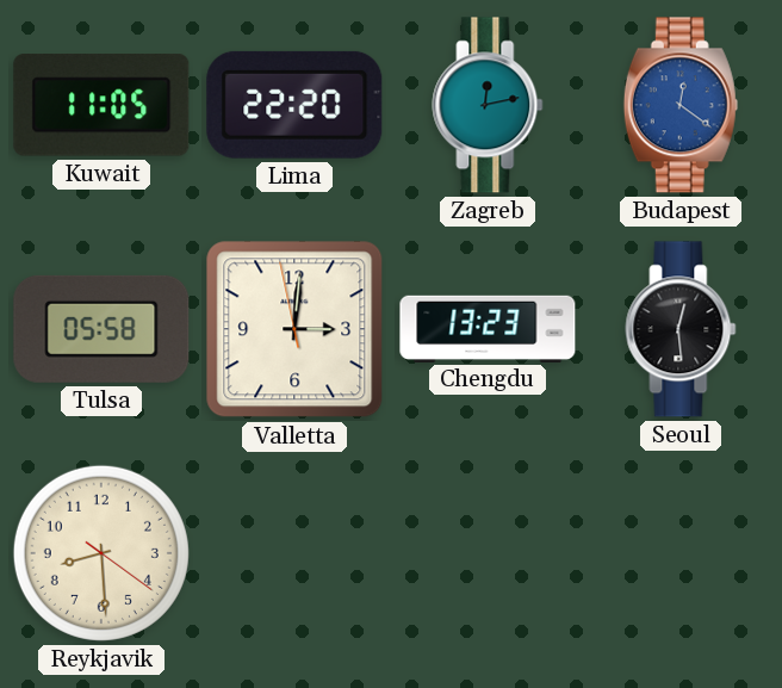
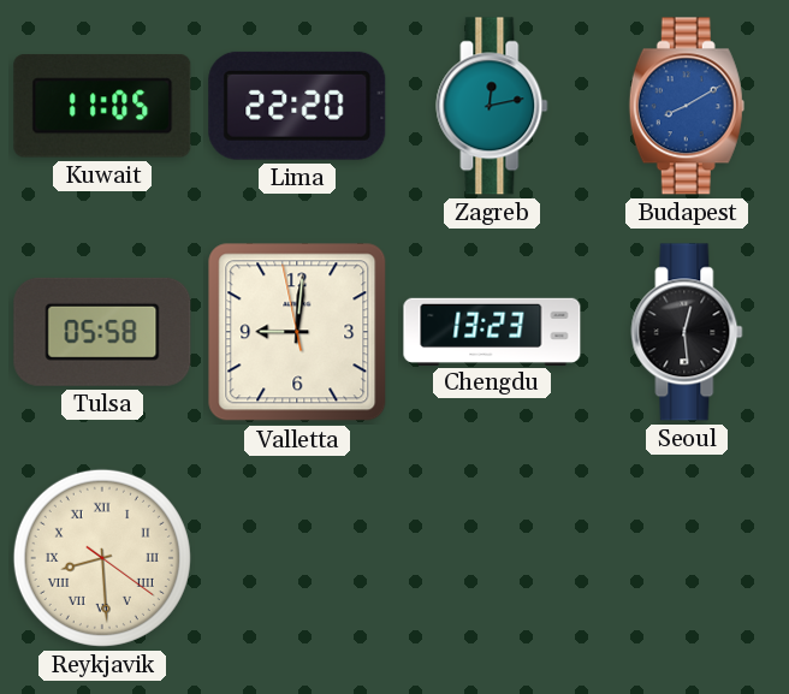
Budapest: 12:21 -> 8:10 (687, 106)
Valletta: 3:00 -> 9:00 (297, 332)
Reykjavik numerals: Arabic -> Roman (102, 558)
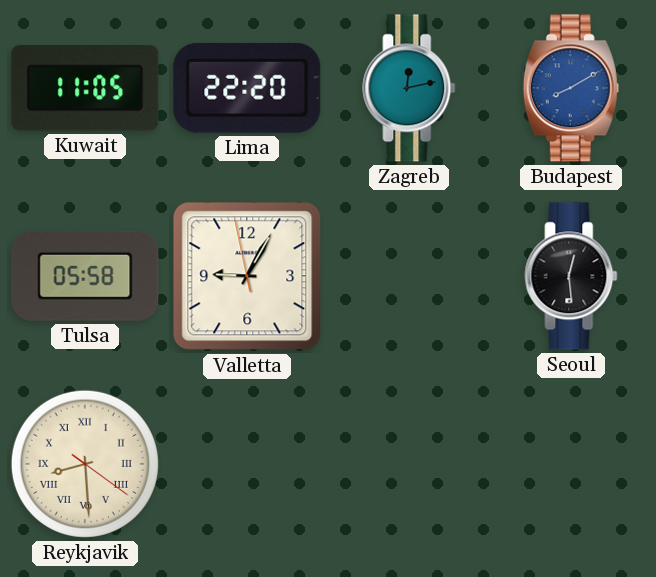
Valletta: 9:00 -> 9:04 (247, 276)
Chengdu: 13:23 -> none (492, 331)
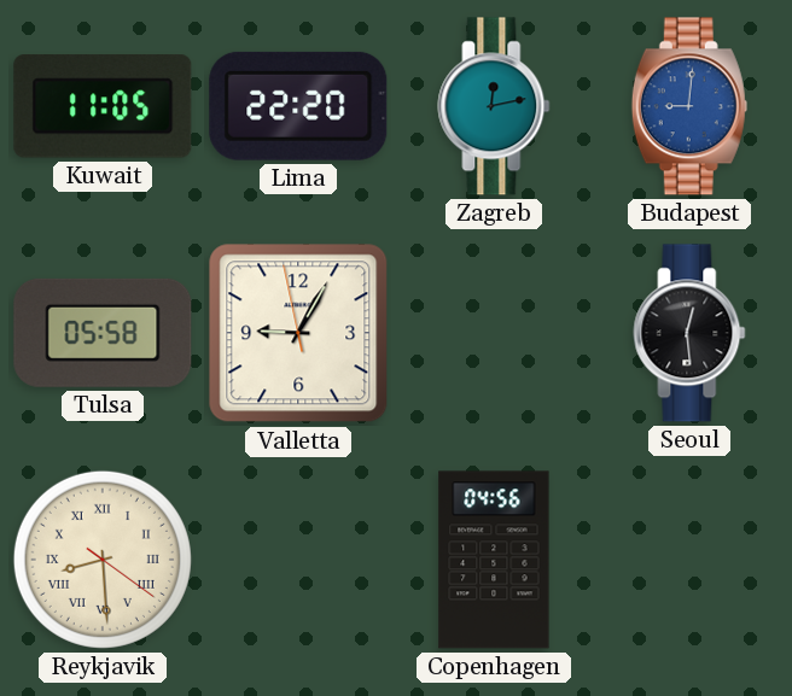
Budapest: 8:10 -> 9:01 (689, 106)
Copenhagen: none -> 04:56 (494, 560)
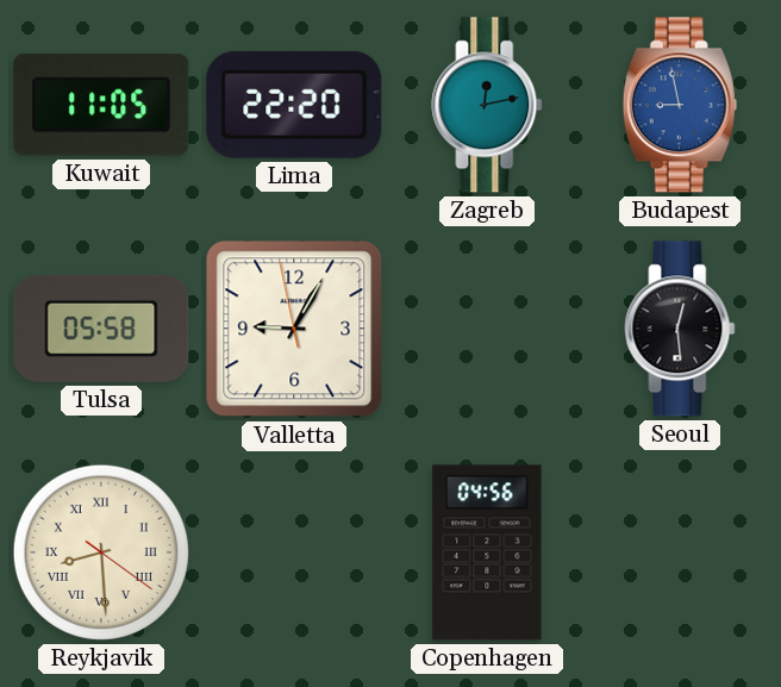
Budapest: 9:01 -> 8:58 (680, 105)
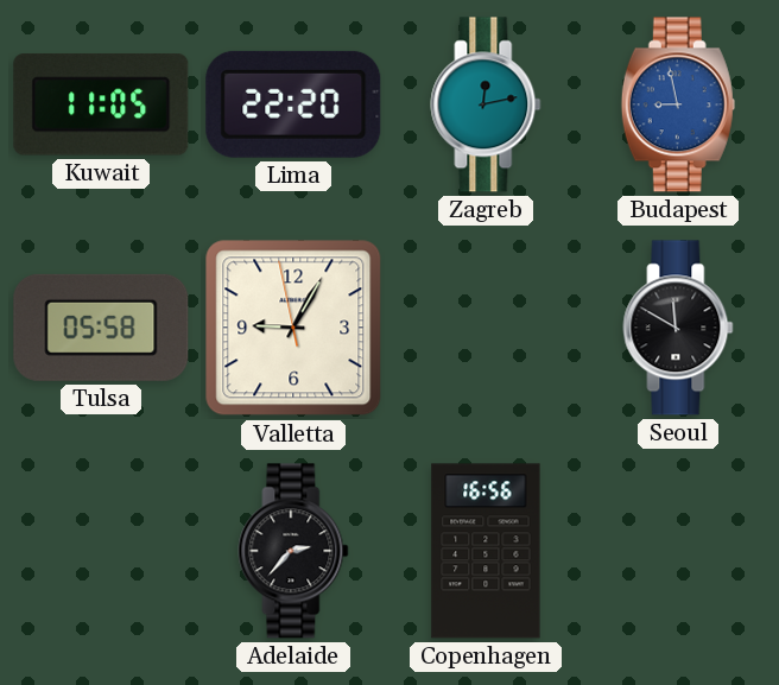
Seoul: 12:29 -> 11:50 (678, 328)
Reykjavik: 8:29 -> none (101, 552)
Adelaide: none -> 2:37 (293, 551)
Copenhagen: 04:56 -> 16:56 (486, 551)
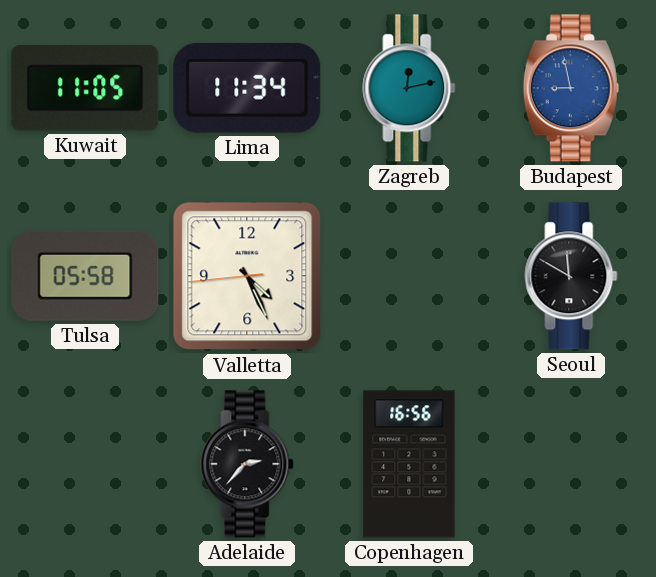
Lima: 22:20 -> 11:34 (247, 88)
Valletta: 9:04 -> 4:25 (247, 276)
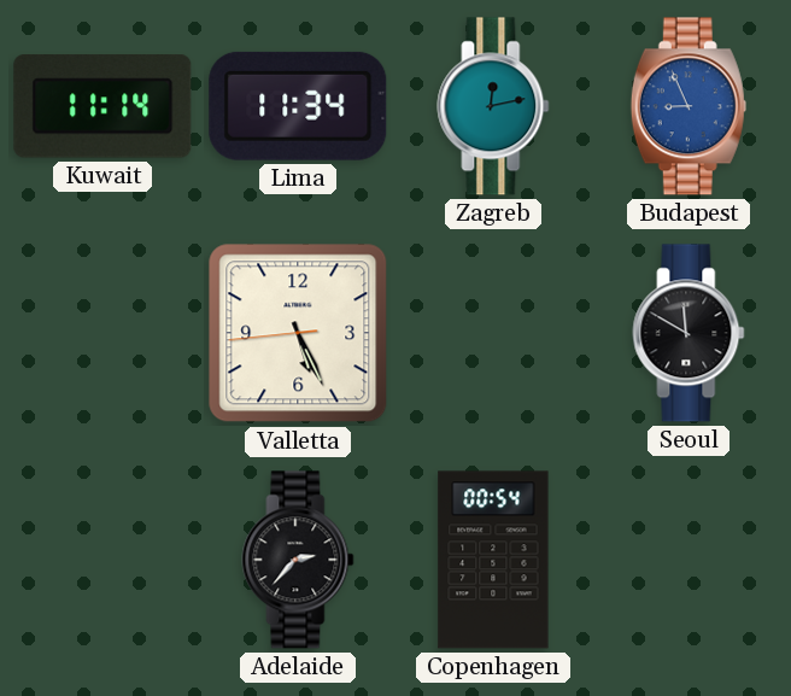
Kuwait: 11:05 -> 11:14 (102, 106)
Budapest: 8:58 -> 8:56 (689, 106)
Tulsa: 05:58 -> none (85, 276)
Valletta: 4:25 -> 5:25 (298, 333)
Copenhagen: 16:56 -> 00:54 (493, 560)
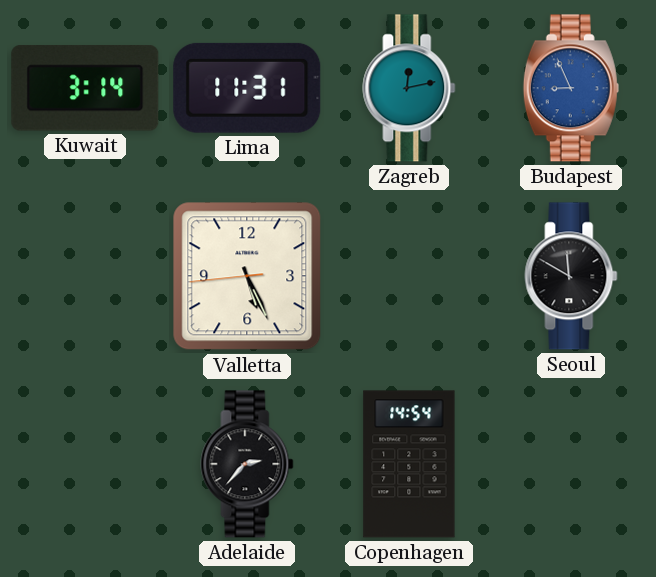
Kuwait: 11:14 -> 3:14 (85, 88)
Lima: 11:34 -> 11:31 (247, 88)
Copenhagen: 00:54 -> 14:54 (409, 464)
